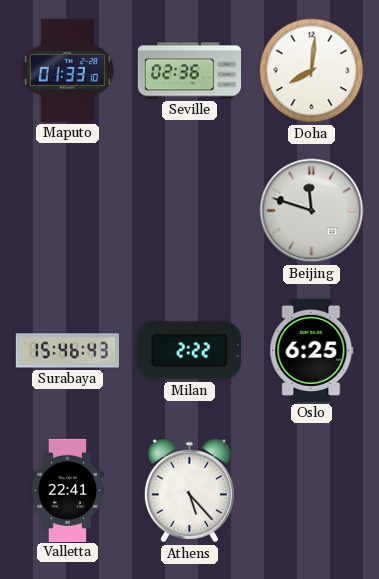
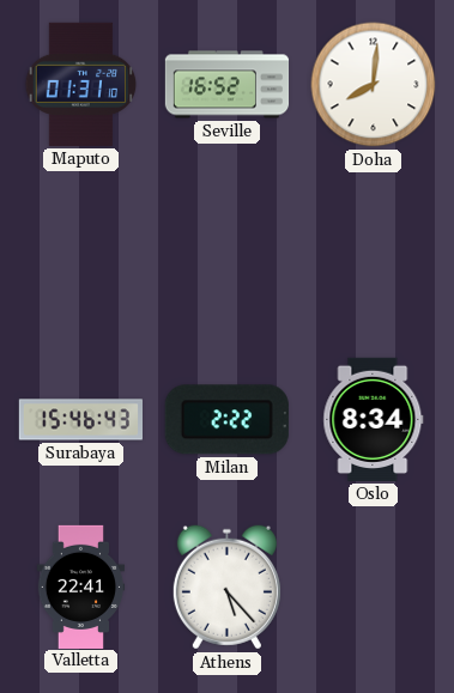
Maputo: 01:33 -> 01:31 (81, 84)
Seville: 02:36 -> 16:52 (228, 85)
Beijing: 11:48 -> none (312, 211)
Oslo: 6:25 -> 8:34 (374, 419)
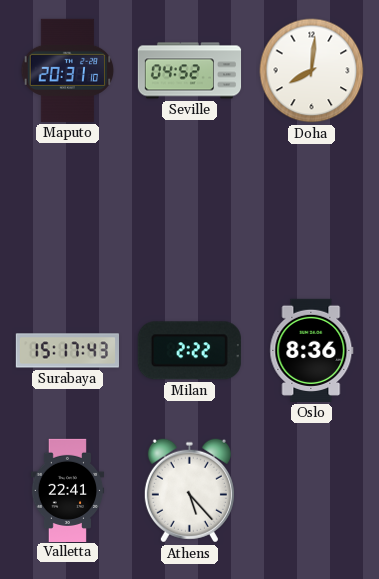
Maputo: 01:31 -> 20:31 (68, 70)
Seville: 16:52 -> 04:52 (190, 71)
Surabaya: 15:46 -> 15:17 (67, 351)
Oslo: 8:34 -> 8:36 (312, 350)
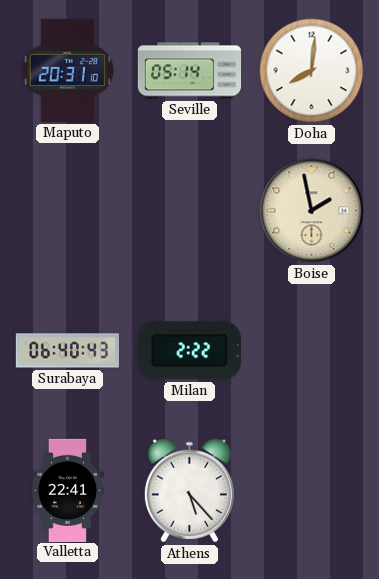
Seville: 04:52 -> 05:14 (190, 71)
Boise: none -> 1:58 (312, 211)
Surabaya: 15:17 -> 06:40 (67, 351)
Oslo: 8:36 -> none (312, 350)
